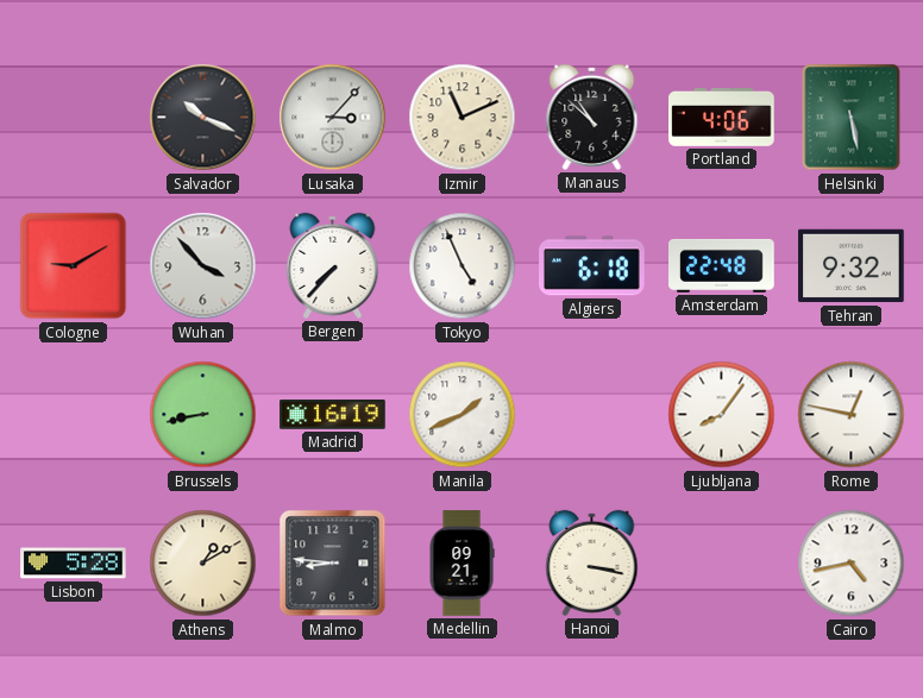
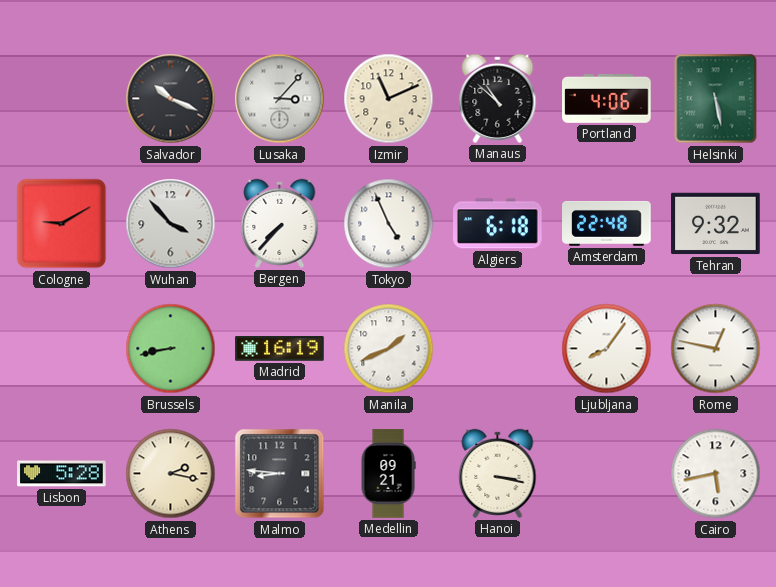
Athens: 1:10 -> 2:17 (171, 474)
Cairo: 4:43 -> 5:43 (716, 474)
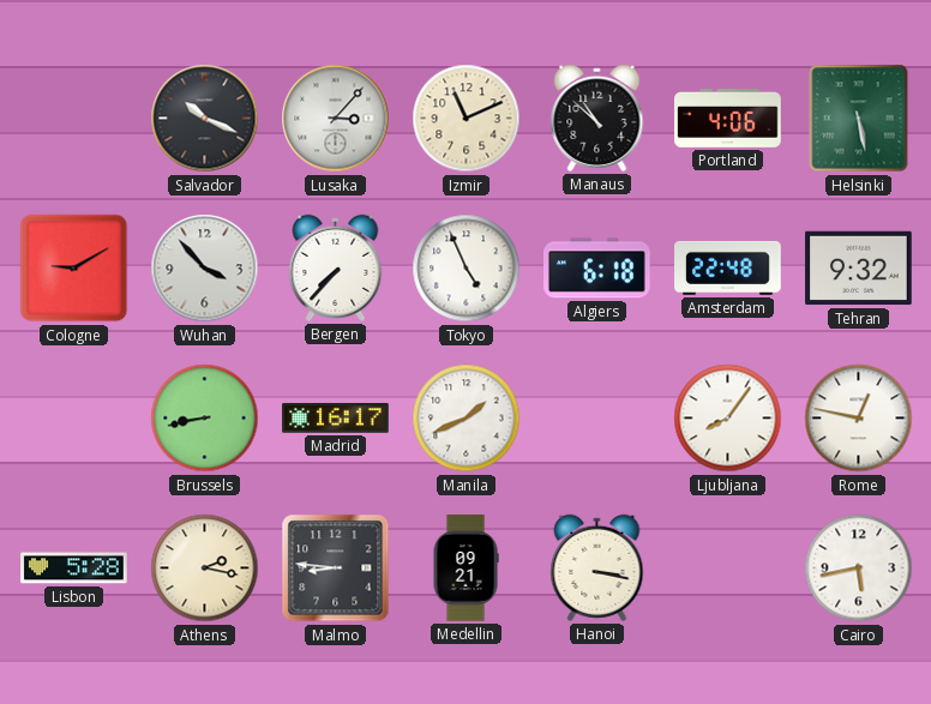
Madrid: 16:19 -> 16:17 (336, 419)
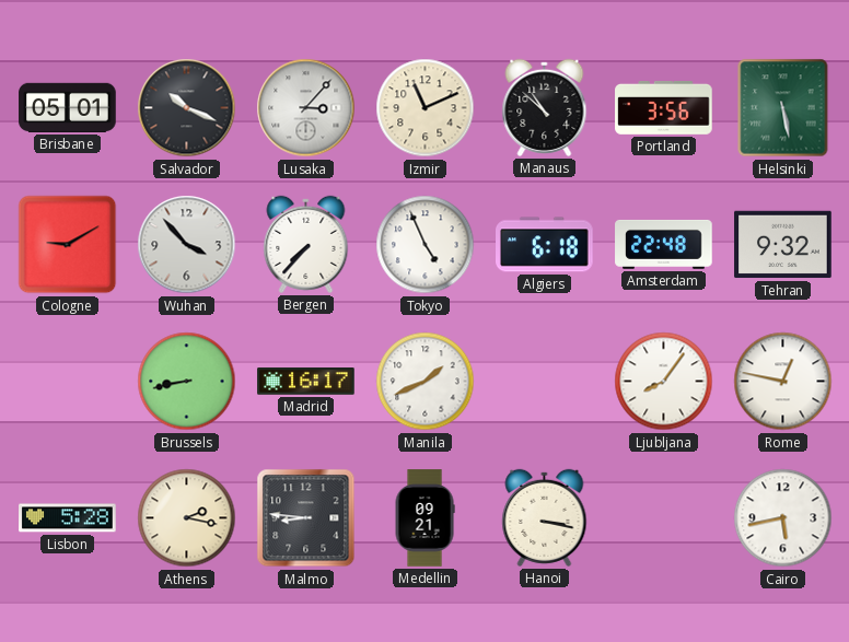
Brisbane: none -> 05:01 (68, 107)
Portland: 4:06 -> 3:56 (664, 107)
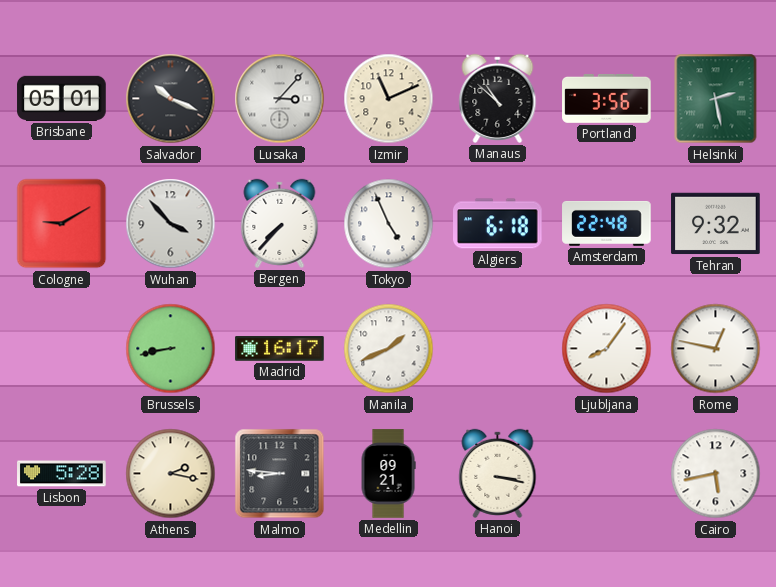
Helsinki: 5:28 -> 2:28 (716, 99)
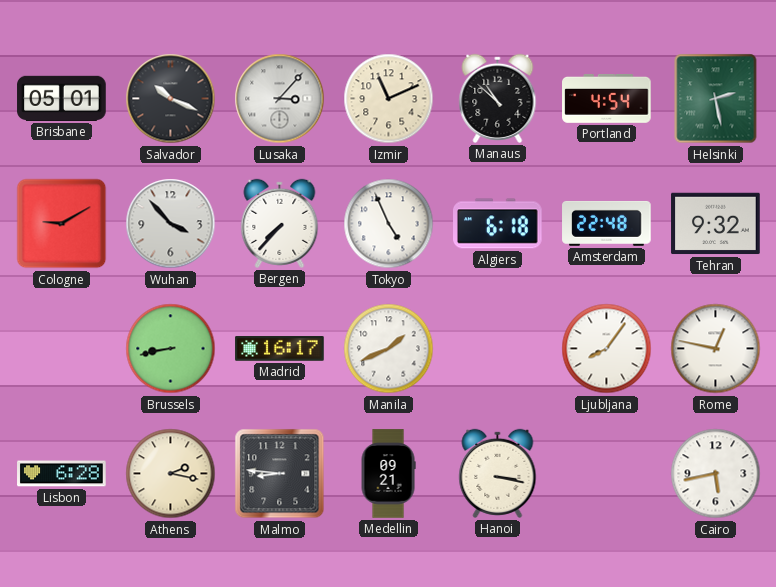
Portland: 3:56 -> 4:54 (607, 98)
Lisbon: 5:28 -> 6:28 (62, 474)
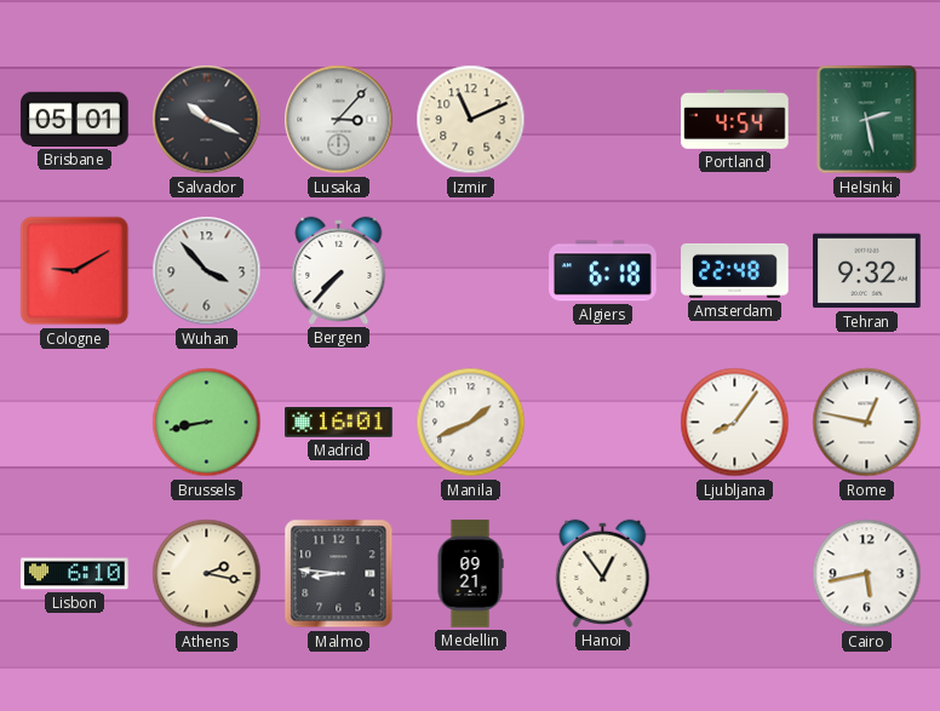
Manaus: 10:52 -> none (498, 98)
Tokyo: 4:56 -> none (389, 224)
Madrid: 16:17 -> 16:01 (339, 423)
Lisbon: 6:28 -> 6:10 (75, 574)
Hanoi: 3:17 -> 12:54 (603, 573)
